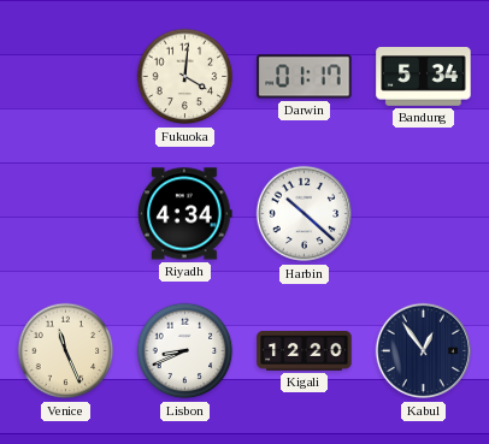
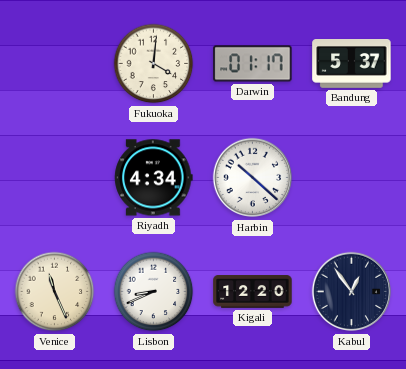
Bandung: 5:34 -> 5:37 (352, 64)
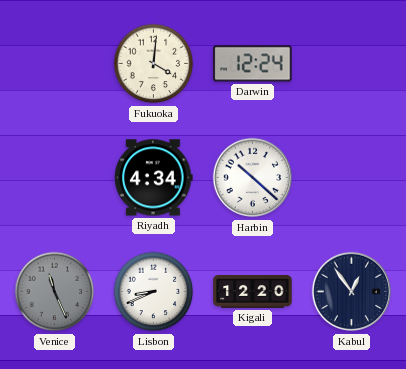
Darwin: 01:17 -> 12:24 (253, 64)
Bandung: 5:37 -> none (352, 64)
Venice dial: cream -> grey (55, 292)
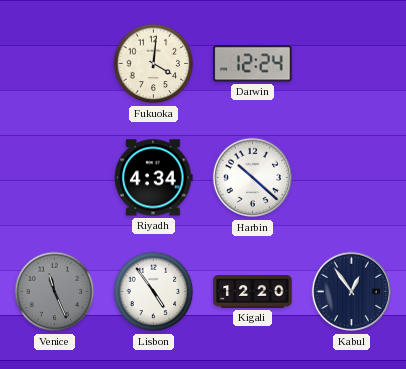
Lisbon: 8:41 -> 4:54 (154, 292)
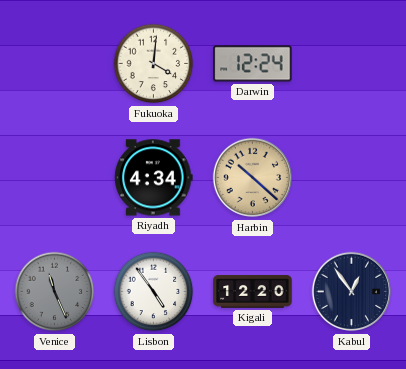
Harbin dial: white -> champagne (253, 178)
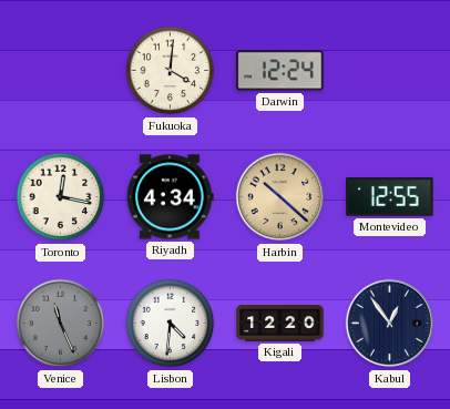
Toronto: none -> 12:17 (61, 197)
Montevideo: none -> 12:55 (390, 197)
Lisbon: 4:54 -> 4:31 (171, 324)
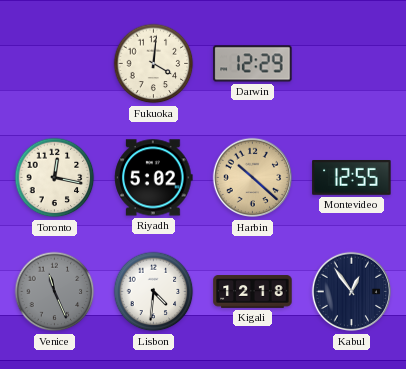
Darwin: 12:24 -> 12:29 (253, 64)
Riyadh: 4:34 -> 5:02 (154, 178)
Kigali: 12:20 -> 12:18 (253, 292)
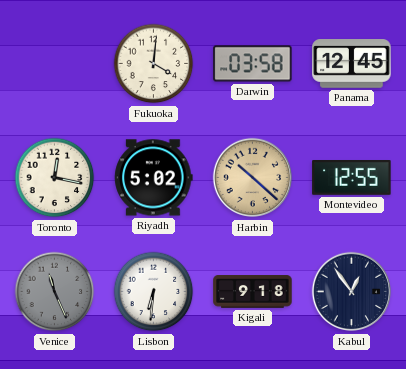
Darwin: 12:29 -> 03:58 (253, 64)
Panama: none -> 12:45 (352, 64)
Lisbon: 4:31 -> 6:31 (154, 292)
Kigali: 12:18 -> 9:18 (253, 292)
